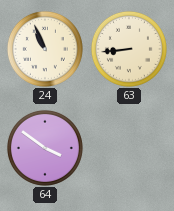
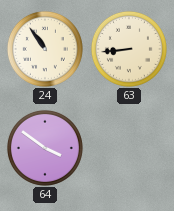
24: 10:56 -> 10:54 (45, 49)
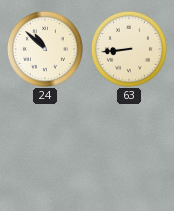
24: 10:54 -> 10:52 (45, 49)
64: 3:51 -> none (45, 148)
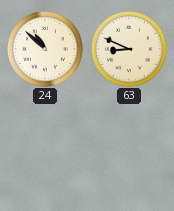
63: 8:44 -> 8:49 (129, 49)
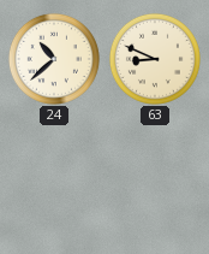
24: 10:52 -> 10:38 (54, 59)
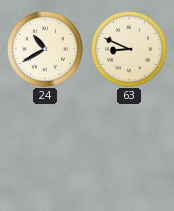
24: 10:38 -> 10:40 (45, 49)
